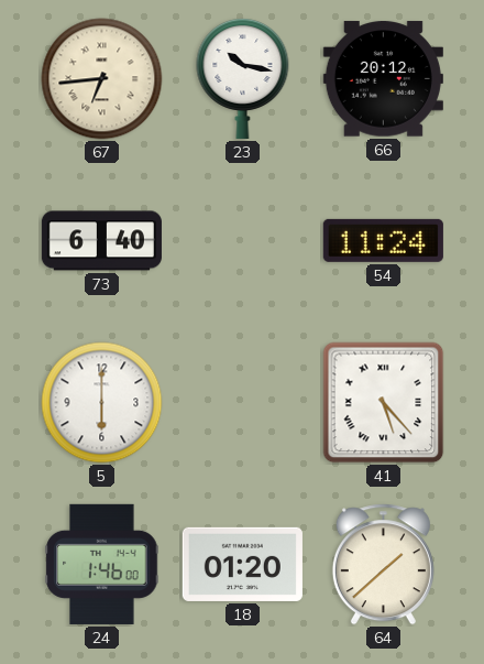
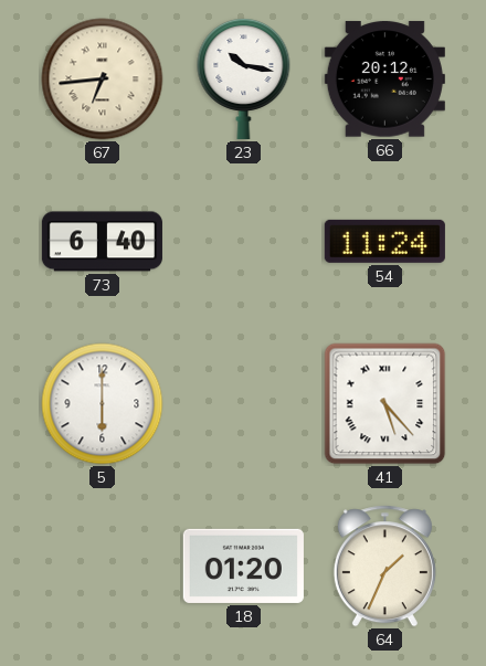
24: 1:46 -> none (102, 564)
64: 1:38 -> 1:34 (384, 567)
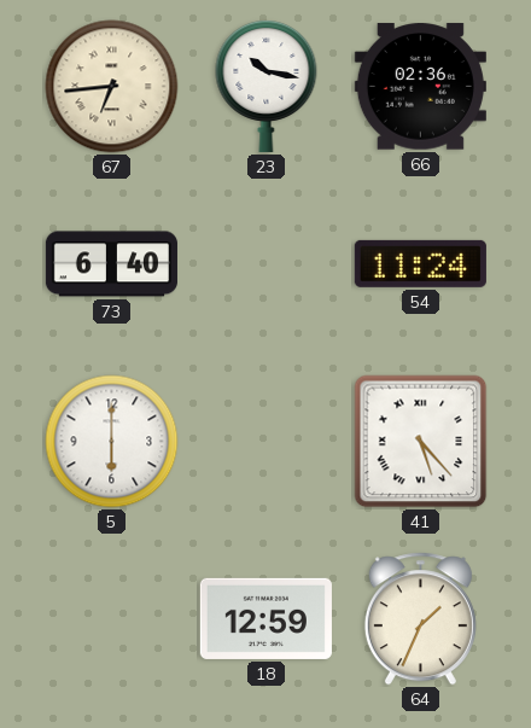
66: 20:12 -> 02:36 (420, 87)
18: 01:20 -> 12:59 (265, 618)
